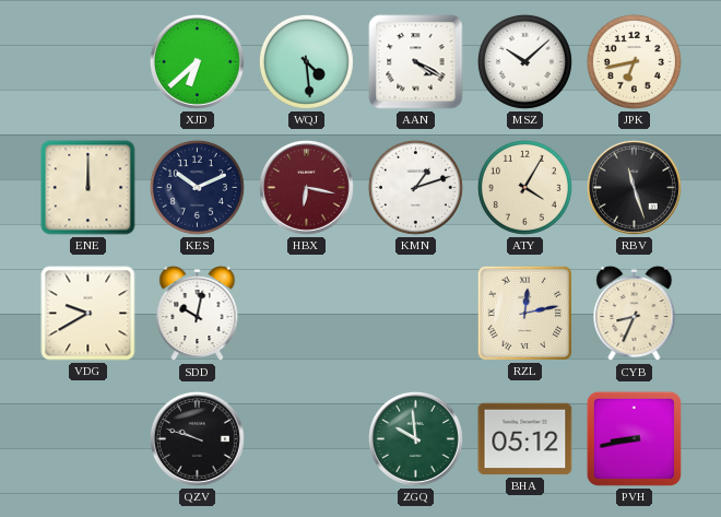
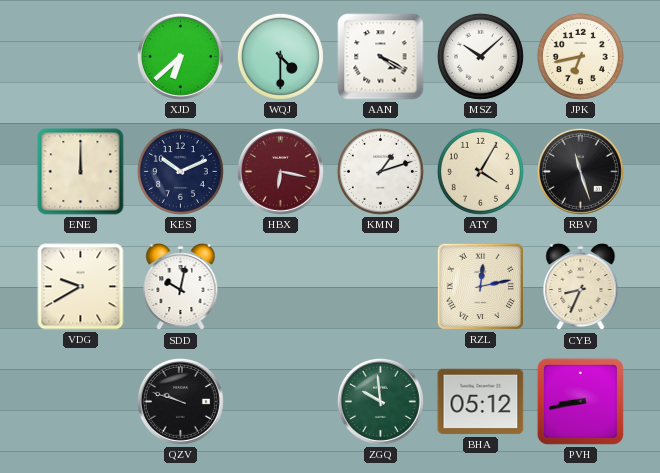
WQJ: 4:29 -> 4:30 (280, 56)
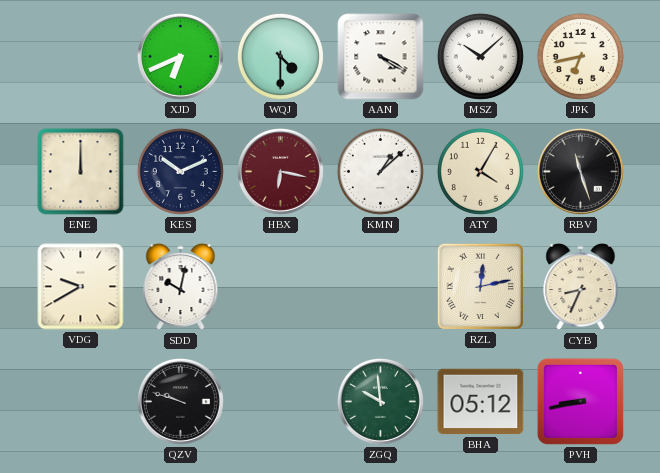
XJD: 6:38 -> 6:41 (180, 56)
KMN: 1:12 -> 1:08 (380, 171)
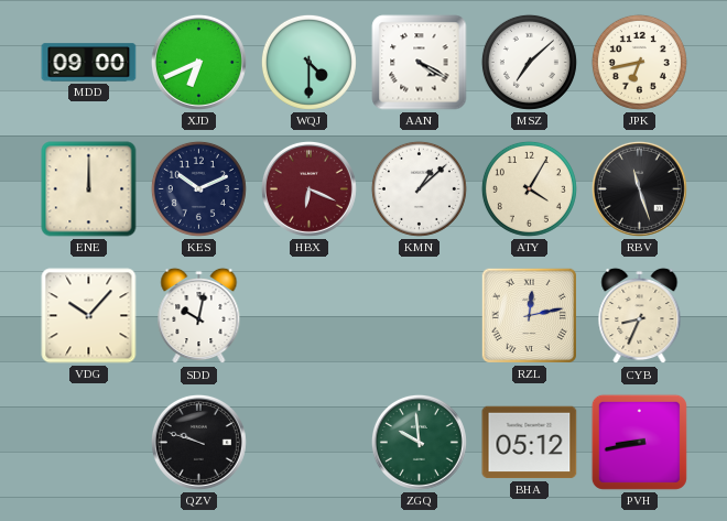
MDD: none -> 09:00 (89, 63)
MSZ: 10:08 -> 7:08 (529, 62)
HBX: 6:17 -> 6:19 (308, 188)
VDG: 9:40 -> 10:07 (89, 316)
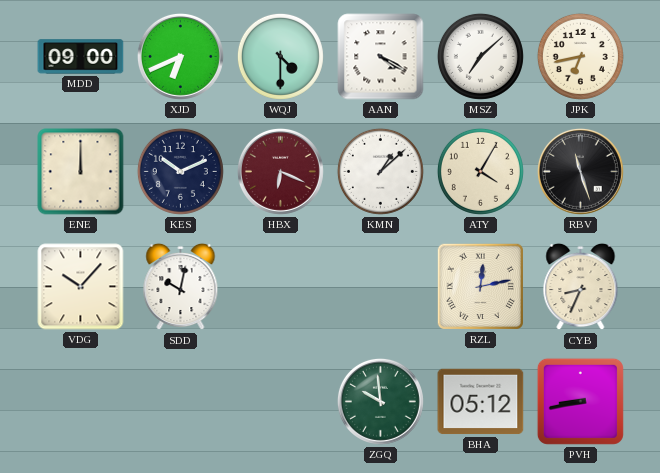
QZV: 9:48 -> none (198, 442)
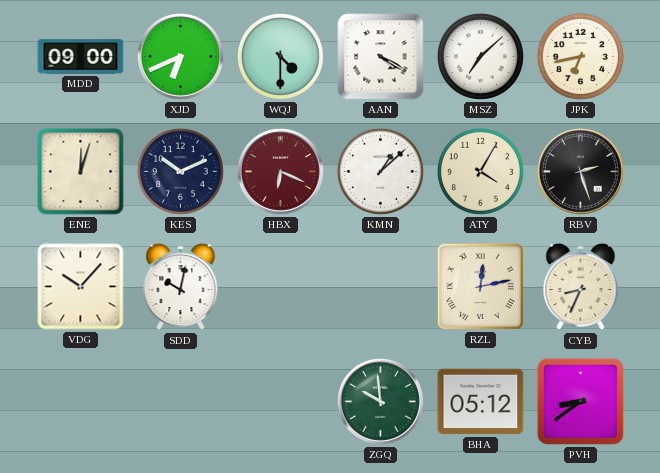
ENE: 12:00 -> 12:03 (81, 172)
RBV: 11:27 -> 2:27 (580, 171)
PVH: 8:43 -> 8:39 (580, 401)
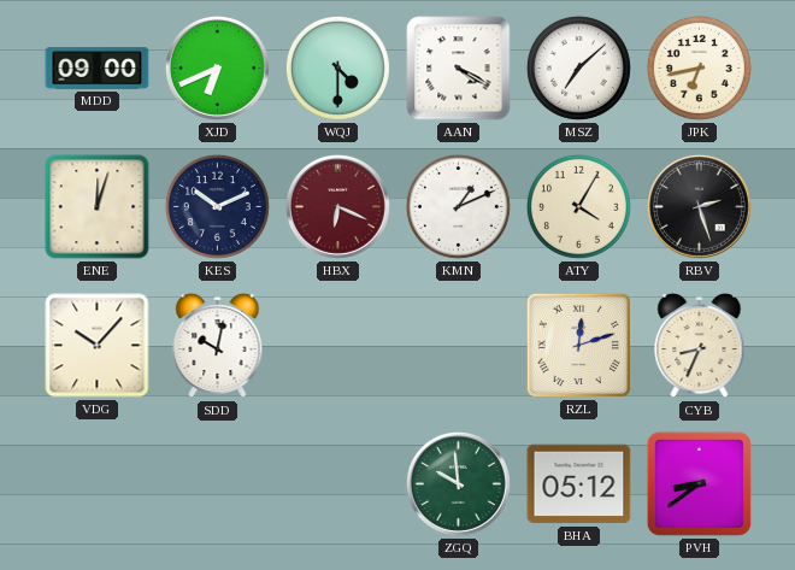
KMN: 1:08 -> 1:11 (458, 206)
RZL: 12:13 -> 12:12 (578, 345)
